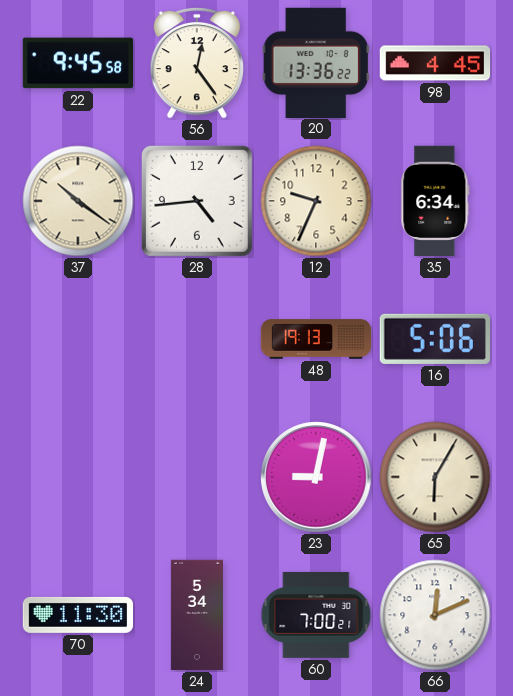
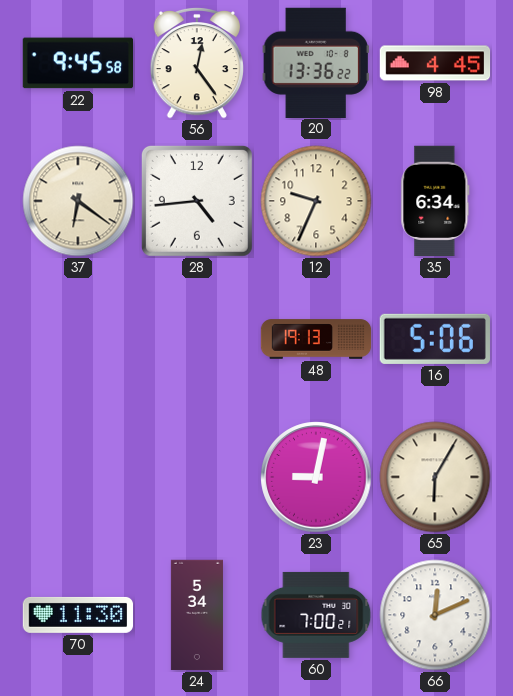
37: 10:21 -> 6:21 (78, 201)
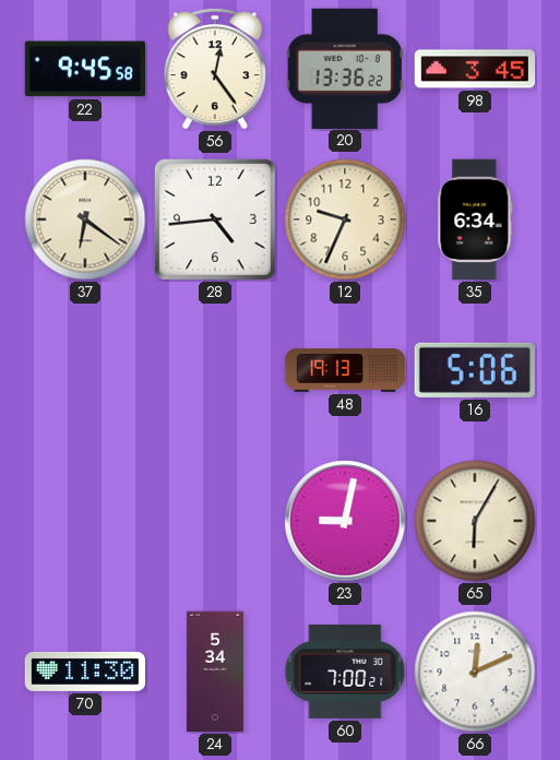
98: 4:45 -> 3:45 (475, 69)
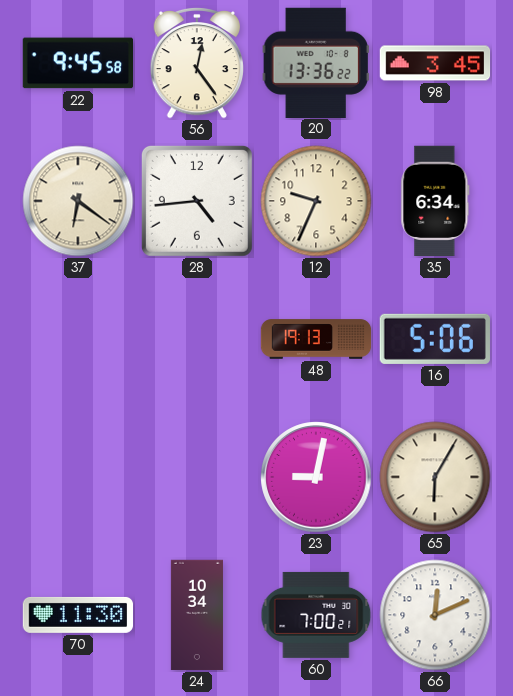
24: 5:34 -> 10:34 (197, 615)
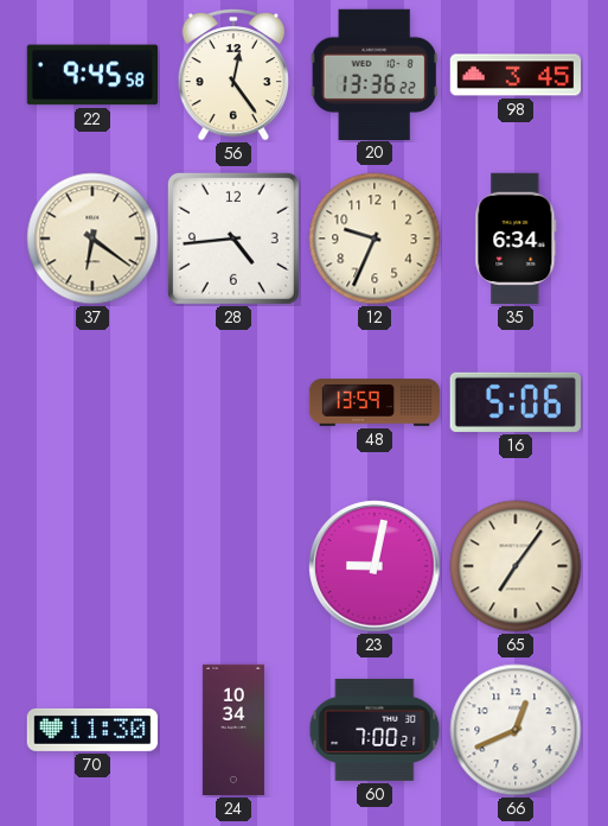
48: 19:13 -> 13:59 (375, 402)
65: 6:05 -> 7:06 (516, 566)
66: 12:11 -> 12:41 (516, 730)
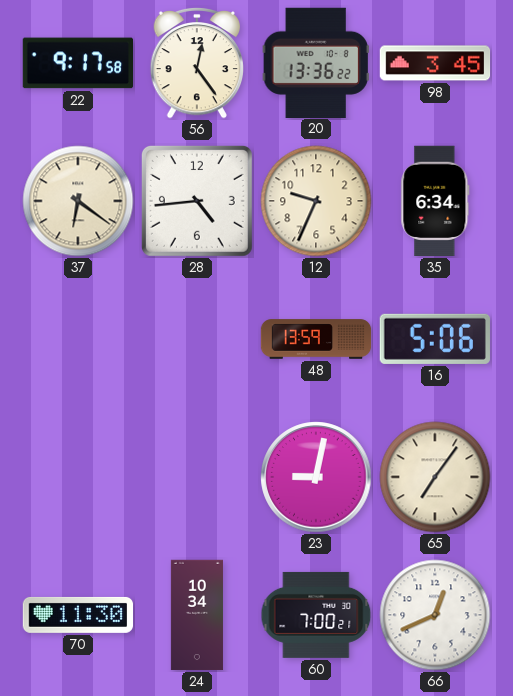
22: 9:45 -> 9:17 (77, 63)
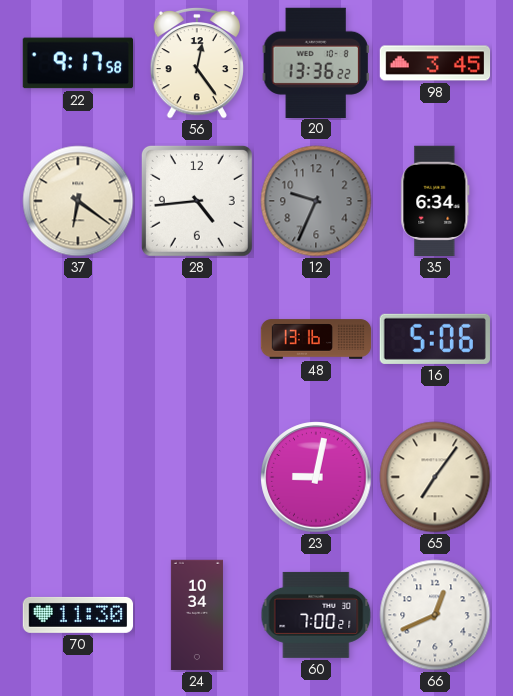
12 dial: cream -> grey (316, 201)
48: 13:59 -> 13:16 (316, 339)
